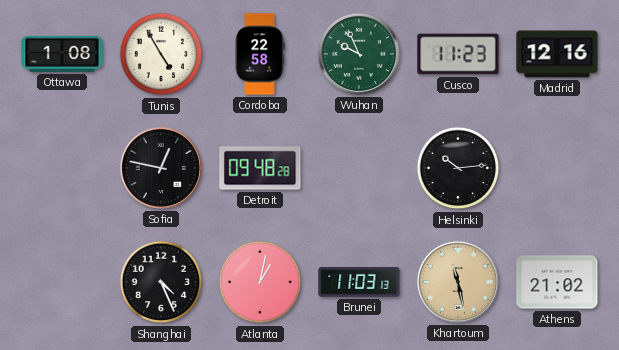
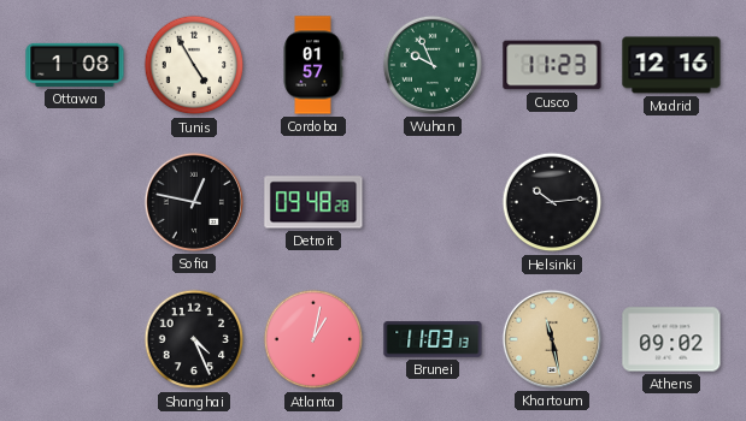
Cordoba: 22:58 -> 01:57 (313, 65)
Athens: 21:02 -> 09:02 (671, 339)
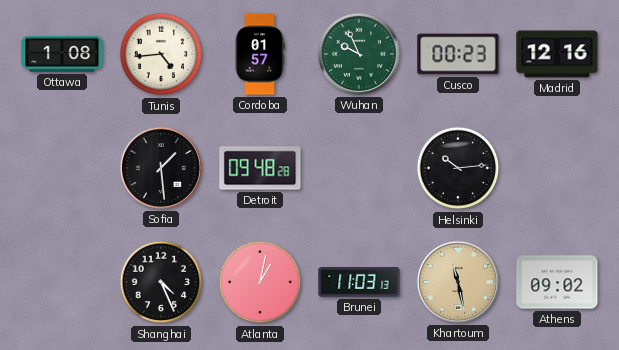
Tunis: 4:55 -> 4:44 (161, 54)
Cusco: 11:23 -> 00:23 (458, 54)
Sofia: 12:47 -> 1:29 (161, 168)
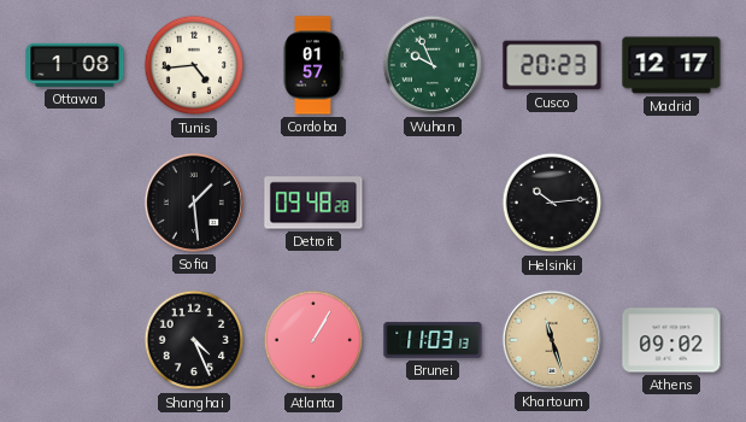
Cusco: 00:23 -> 20:23 (552, 65)
Madrid: 12:16 -> 12:17 (671, 65)
Atlanta: 1:02 -> 1:05 (313, 340)
Khartoum: 11:28 -> 11:27 (552, 340)
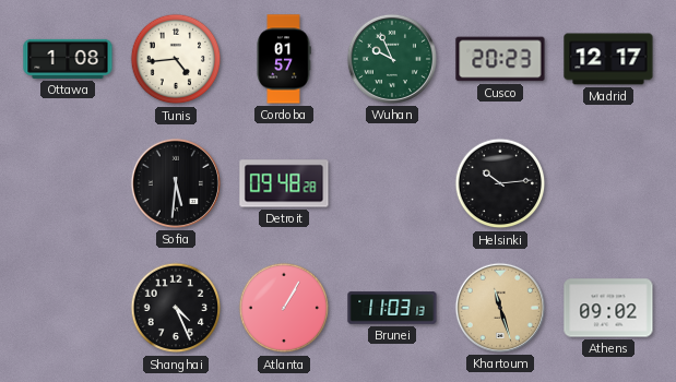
Sofia: 1:29 -> 5:31 (176, 183)
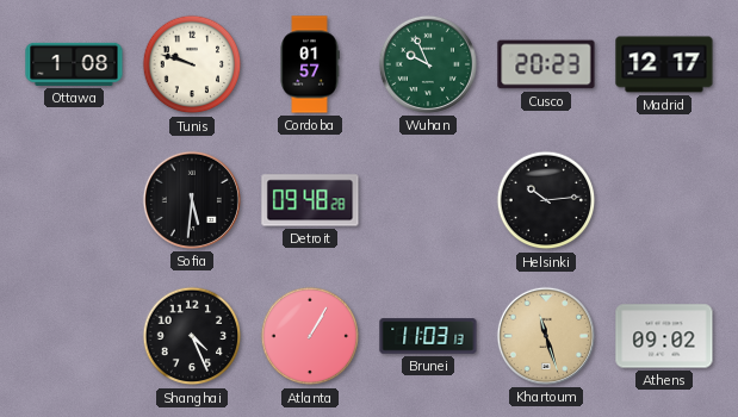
Tunis: 4:44 -> 9:48 (192, 64)
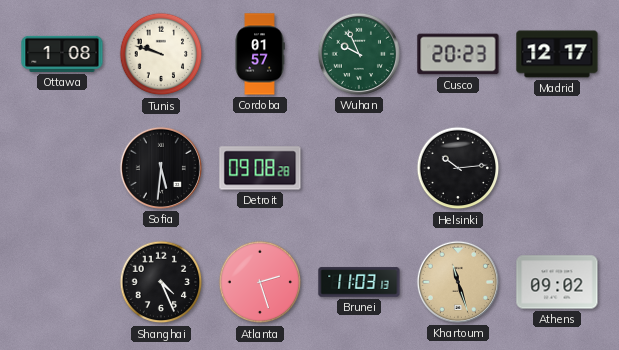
Detroit: 09:48 -> 09:08 (260, 168)
Atlanta: 1:05 -> 2:27 (260, 282)
